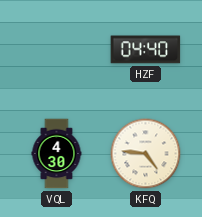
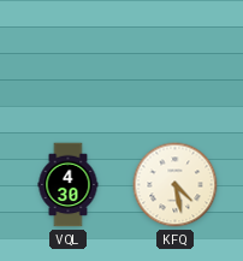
HZF: 04:40 -> none (146, 50)
KFQ: 4:46 -> 4:28 (176, 185)
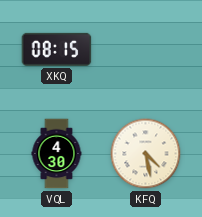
XKQ: none -> 08:15 (57, 49)
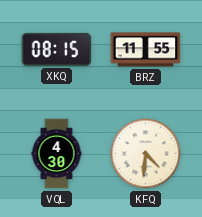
BRZ: none -> 11:55 (146, 50)
KFQ: 4:28 -> 4:31 (146, 154)
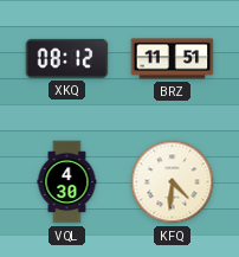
XKQ: 08:15 -> 08:12 (67, 58)
BRZ: 11:55 -> 11:51 (173, 59)
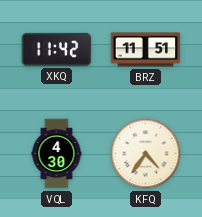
XKQ: 08:12 -> 11:42 (57, 49)
KFQ: 4:31 -> 4:36 (146, 154)
